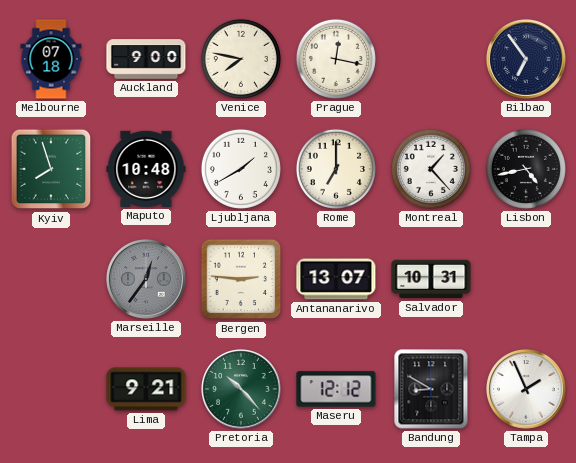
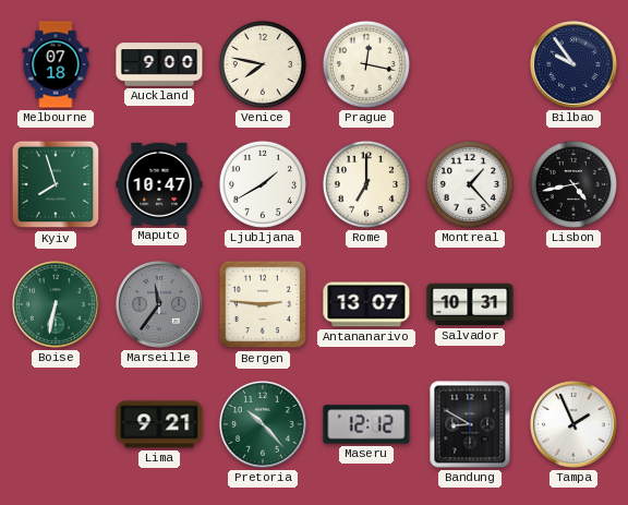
Bilbao: 6:54 -> 9:54 (575, 65)
Maputo: 10:48 -> 10:47 (159, 184)
Boise: none -> 6:32 (57, 305)
Marseille: 12:36 -> 11:36 (160, 305)
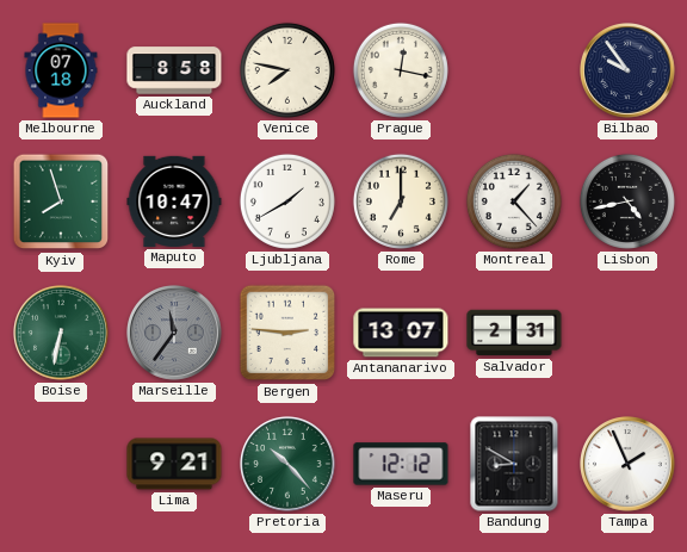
Auckland: 9:00 -> 8:58 (174, 70)
Salvador: 10:31 -> 2:31 (514, 333)
